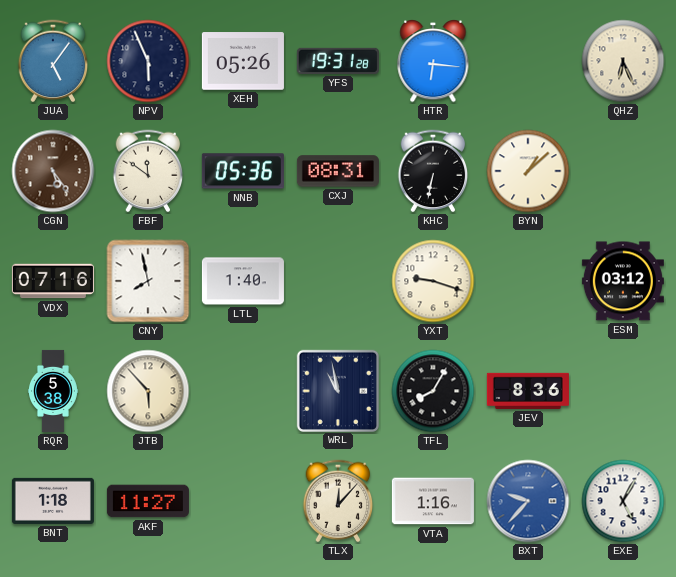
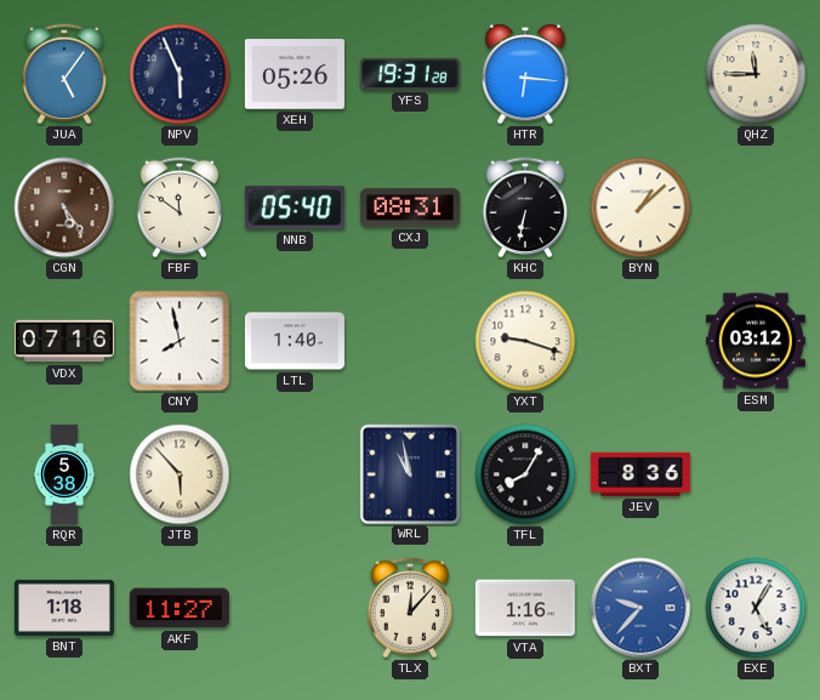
QHZ: 6:26 -> 11:45 (756, 74)
NNB: 05:36 -> 05:40 (295, 207)
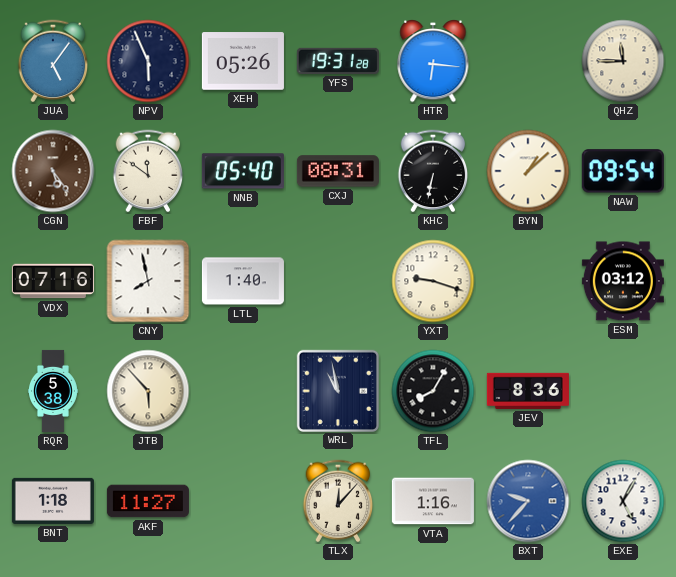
NAW: none -> 09:54 (623, 171)
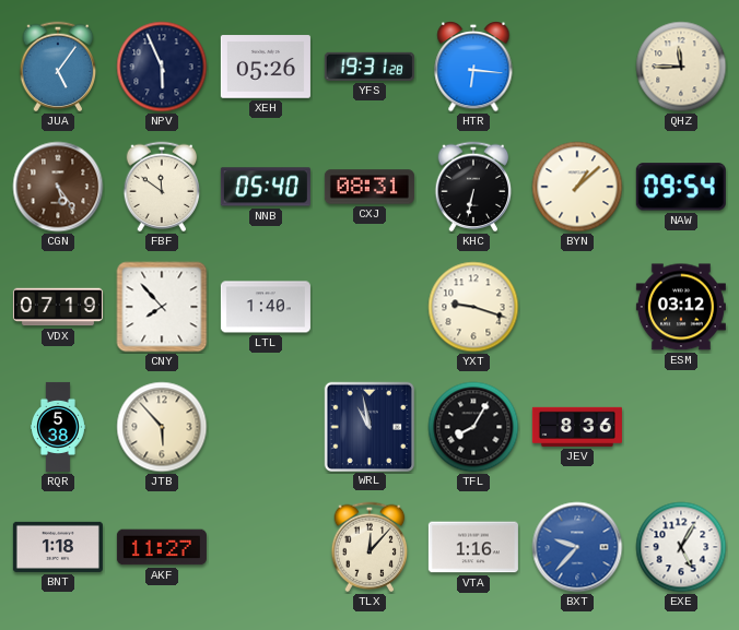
VDX: 07:16 -> 07:19 (58, 307)
CNY: 7:58 -> 7:53 (162, 307)
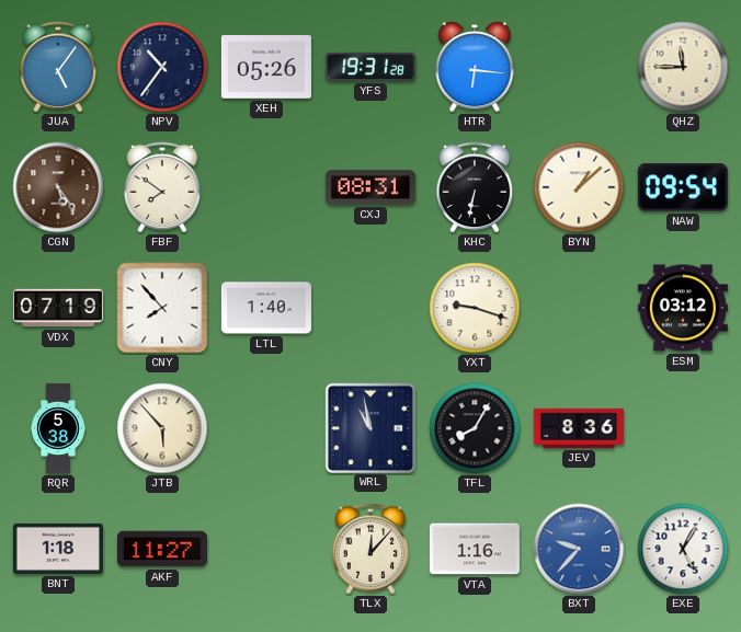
NPV: 5:56 -> 10:36 (162, 67)
FBF: 11:51 -> 7:51 (162, 187)
NNB: 05:40 -> none (266, 187)
